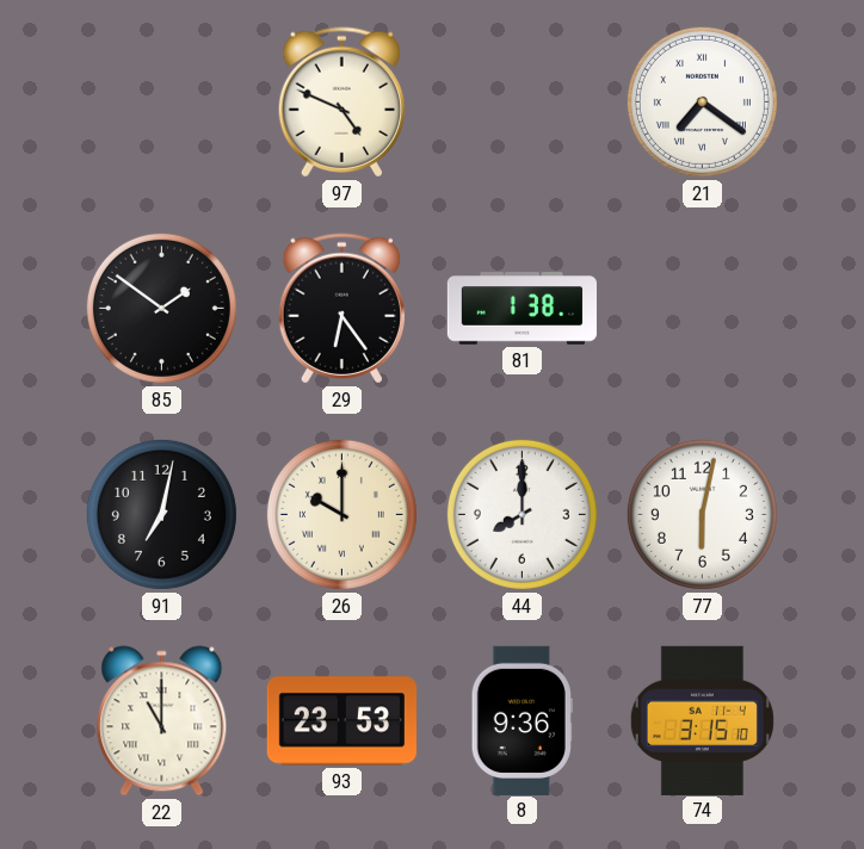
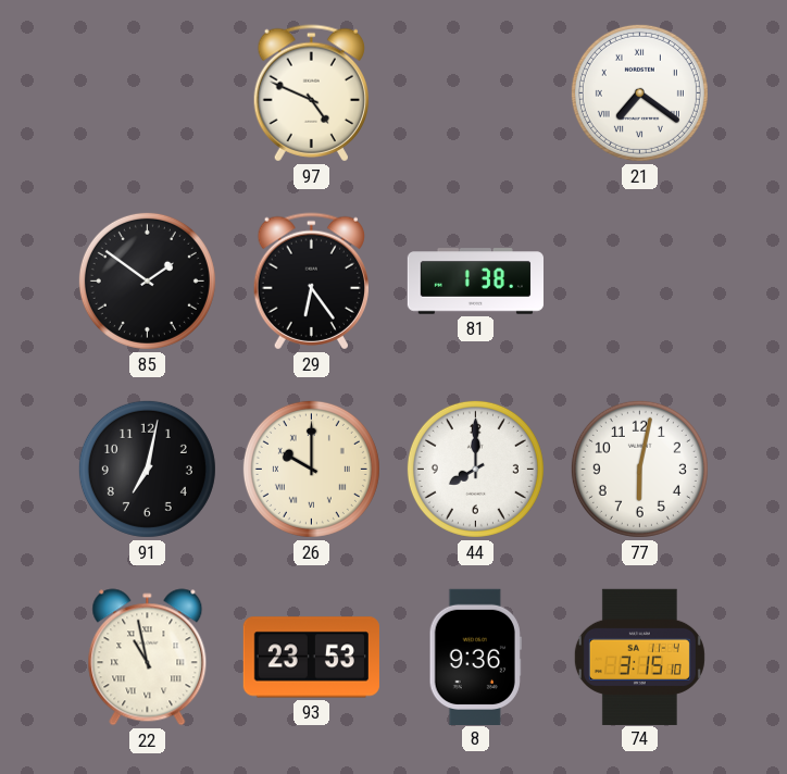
22: 11:00 -> 10:58 (148, 658)
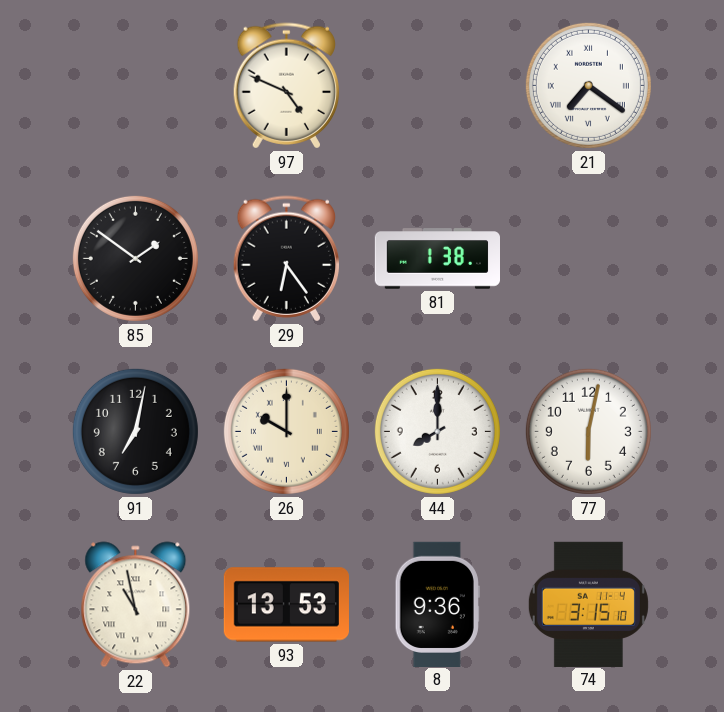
93: 23:53 -> 13:53 (286, 605)
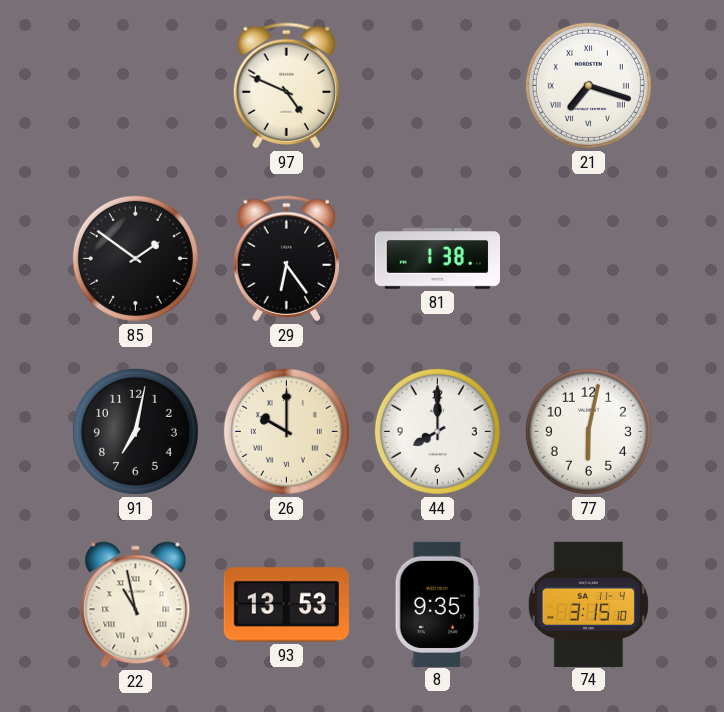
21: 7:21 -> 7:18 (588, 85)
8: 9:36 -> 9:35 (437, 604)
